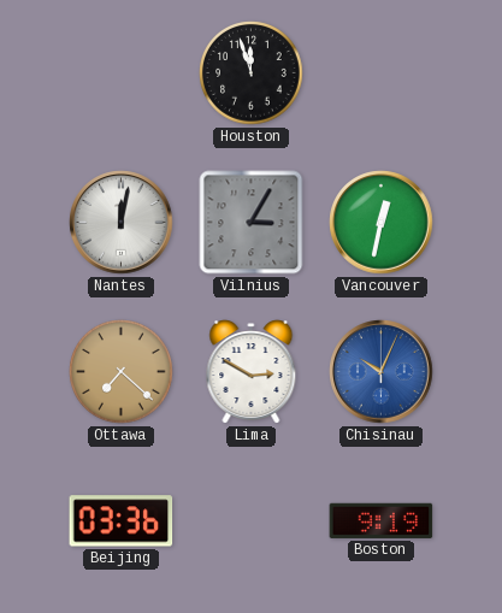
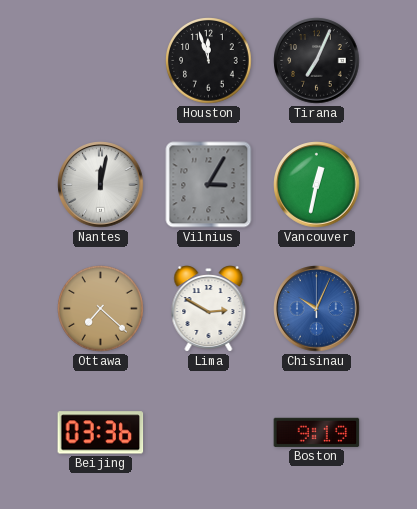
Tirana: none -> 7:04 (317, 61)
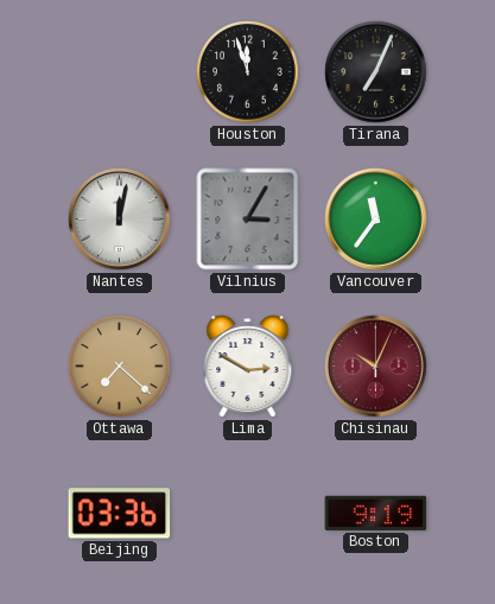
Vancouver: 12:32 -> 11:36 (376, 220)
Chisinau dial: blue -> burgundy (376, 367)
